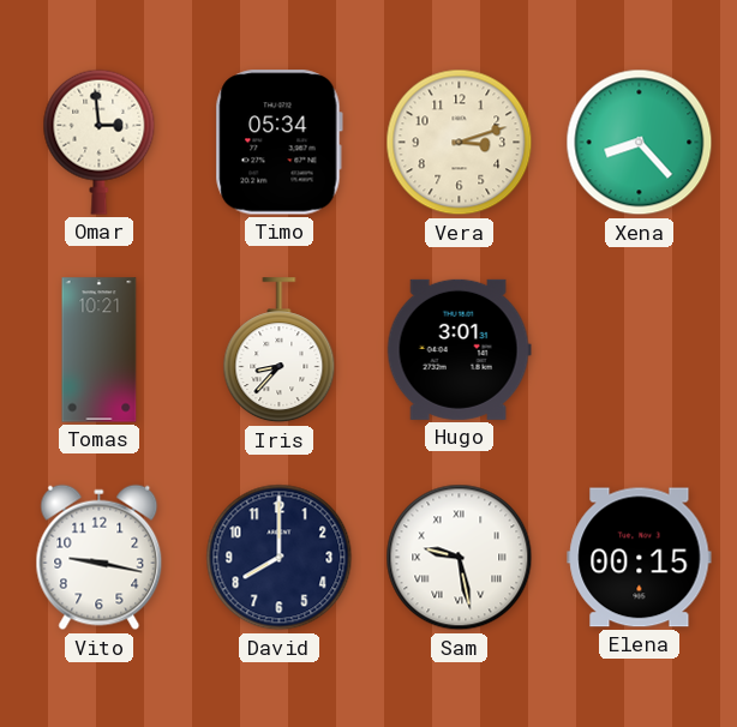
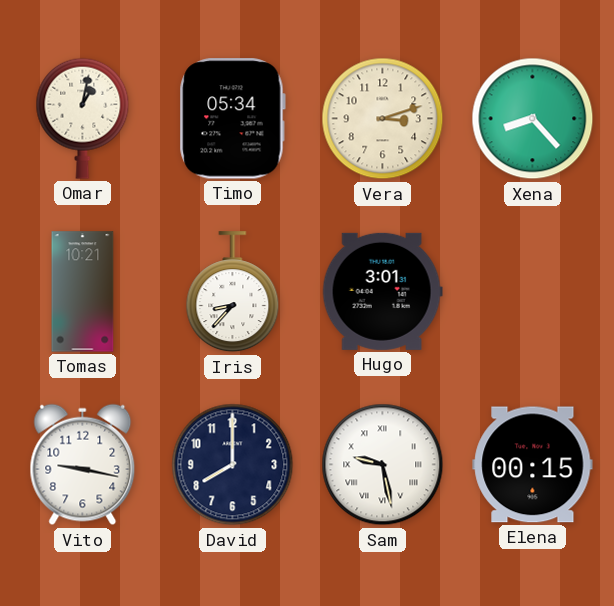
Omar: 2:59 -> 1:02 (83, 118)
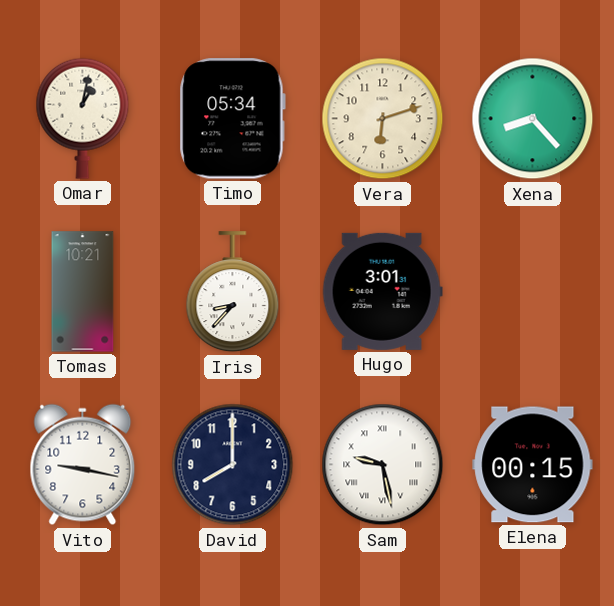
Vera: 3:12 -> 6:12 (383, 119)
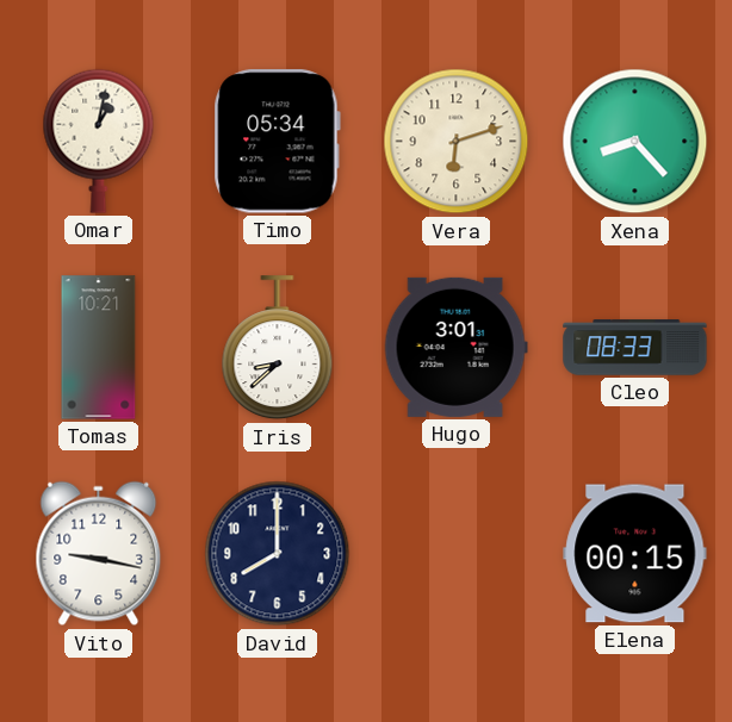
Iris: 8:37 -> 8:38 (278, 348)
Cleo: none -> 08:33 (635, 348)
Sam: 9:28 -> none (383, 465)
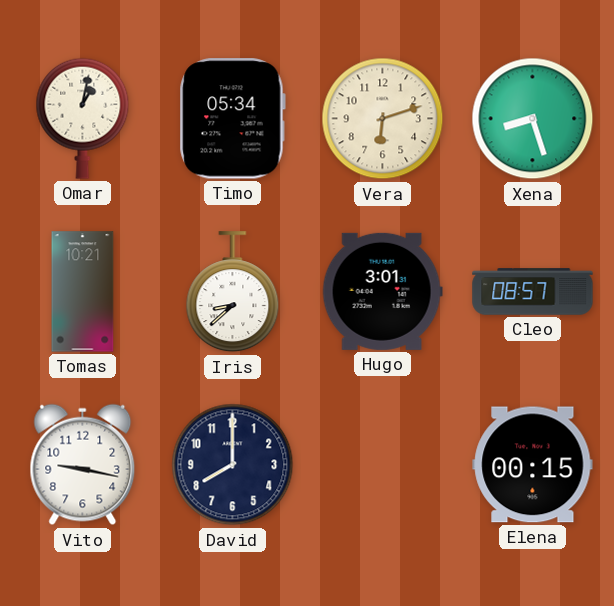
Xena: 8:23 -> 8:27 (533, 119)
Cleo: 08:33 -> 08:57 (533, 292)
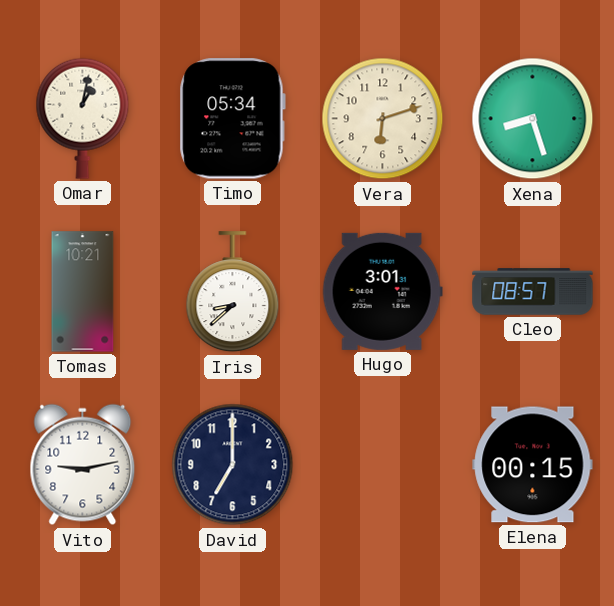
Vito: 9:17 -> 9:13 (83, 465)
David: 8:00 -> 7:00 (233, 465)
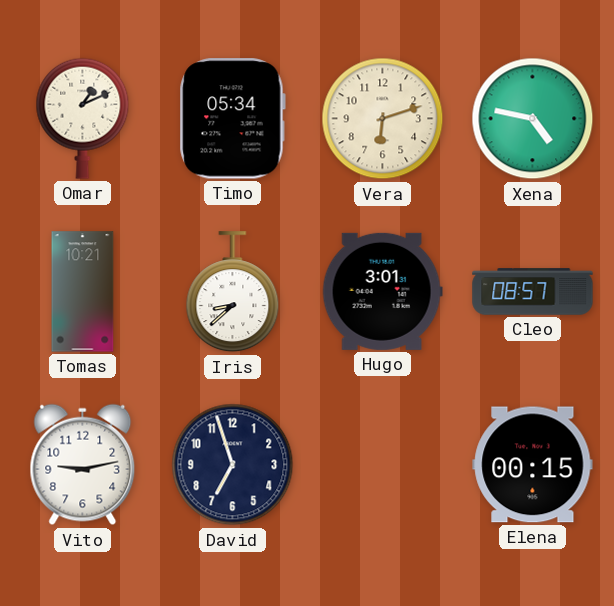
Omar: 1:02 -> 1:11 (83, 118)
Xena: 8:27 -> 4:47 (533, 119)
David: 7:00 -> 6:57 (233, 465)
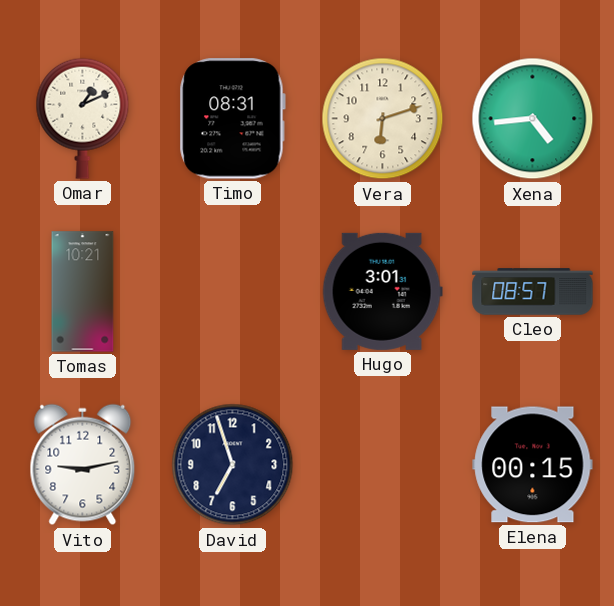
Timo: 05:34 -> 08:31 (232, 119)
Xena: 4:47 -> 4:44 (533, 119)
Iris: 8:38 -> none (233, 292)
